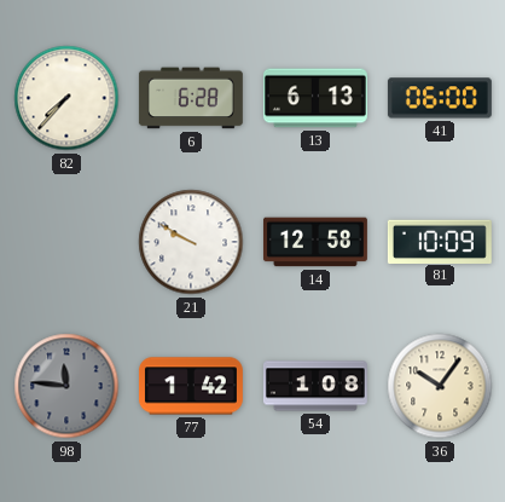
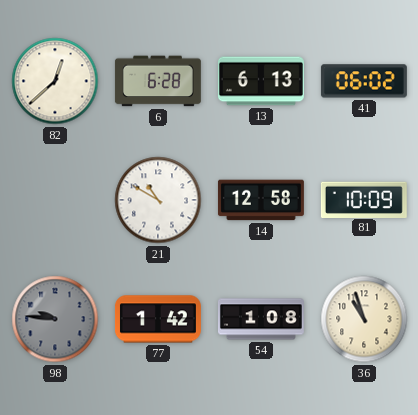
82: 7:37 -> 12:38 (55, 81)
41: 06:00 -> 06:02 (364, 81)
21: 9:50 -> 10:50 (158, 200)
98: 11:46 -> 9:46 (55, 319)
36: 10:06 -> 10:57 (364, 319)
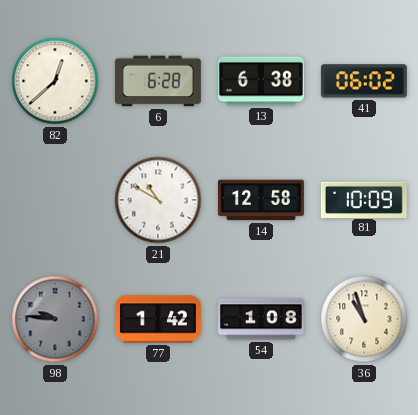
13: 6:13 -> 6:38 (261, 81)
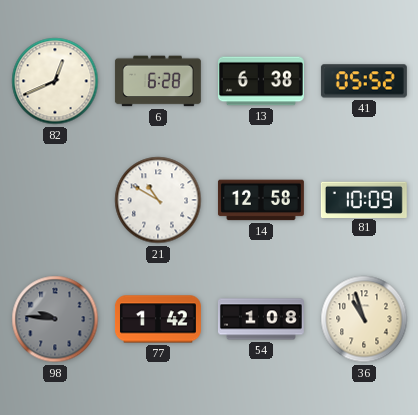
82: 12:38 -> 12:41 (55, 81)
41: 06:02 -> 05:52 (364, 81)
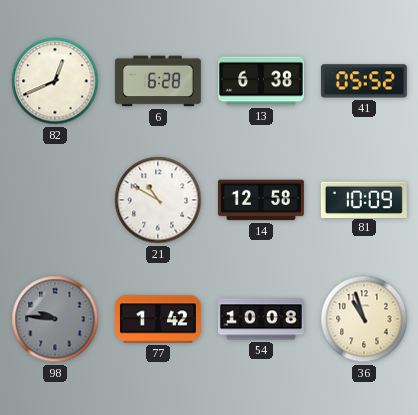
54: 1:08 -> 10:08 (261, 319)
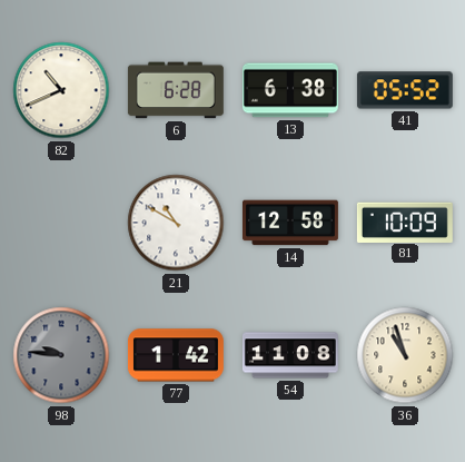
82: 12:41 -> 10:41 (61, 90)
54: 10:08 -> 11:08 (290, 355)
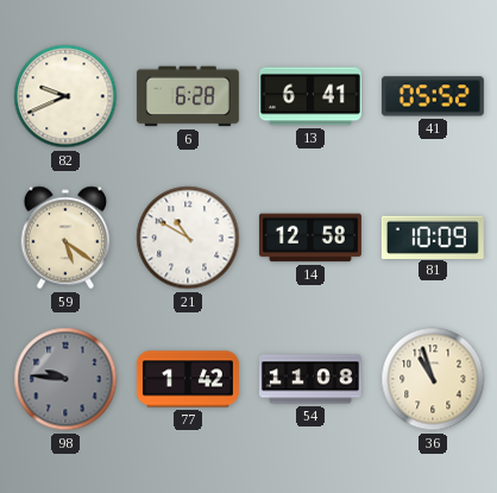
82: 10:41 -> 9:41 (65, 96)
13: 6:38 -> 6:41 (310, 96)
59: none -> 5:21 (65, 238)
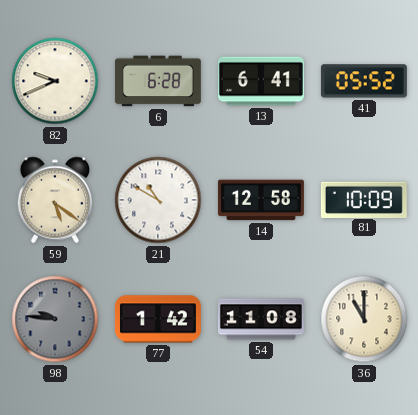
36: 10:57 -> 11:00 (364, 319)
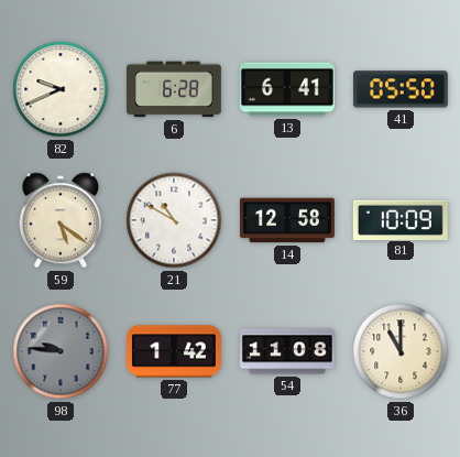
41: 05:52 -> 05:50 (401, 89)
